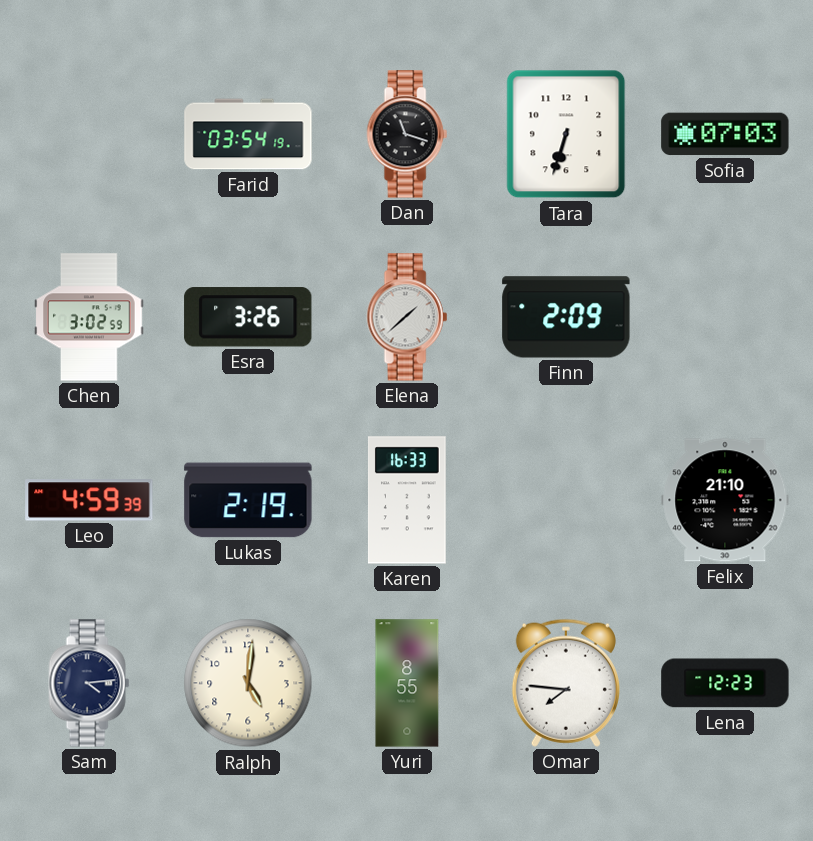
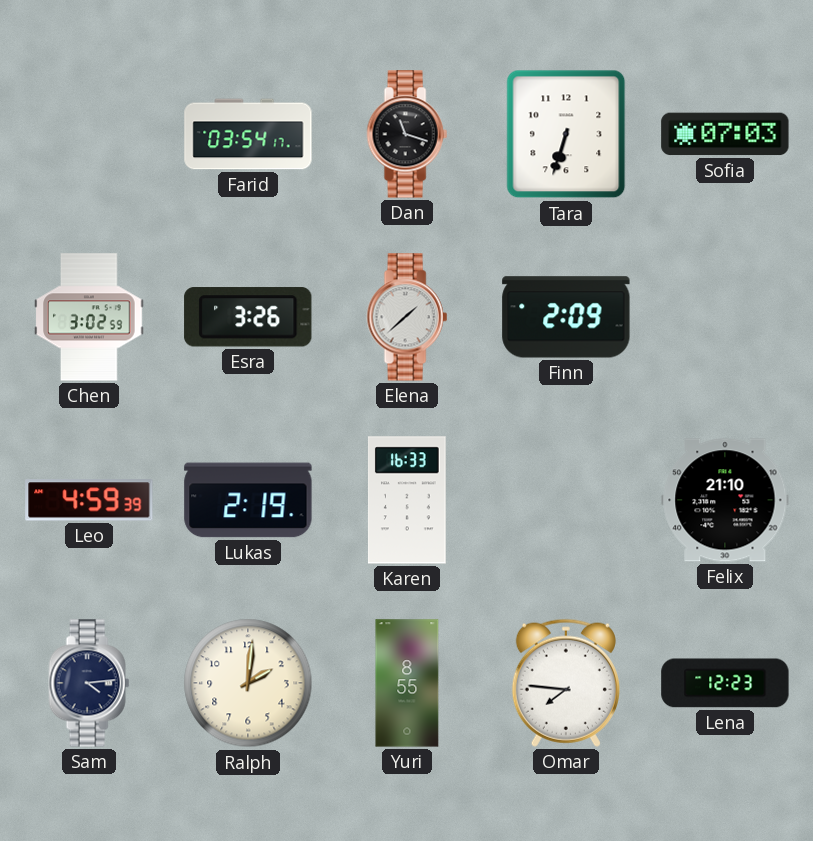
Farid: 03:54:19 -> 03:54:17 (248, 134)
Ralph: 5:01 -> 2:01 (248, 683)
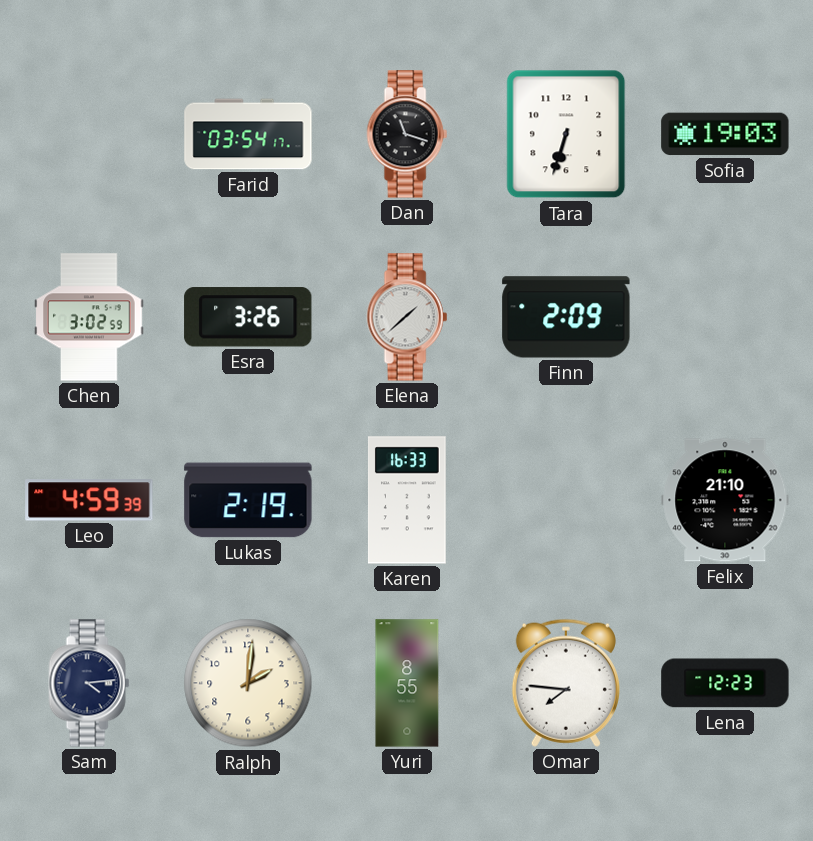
Sofia: 07:03 -> 19:03 (725, 134)
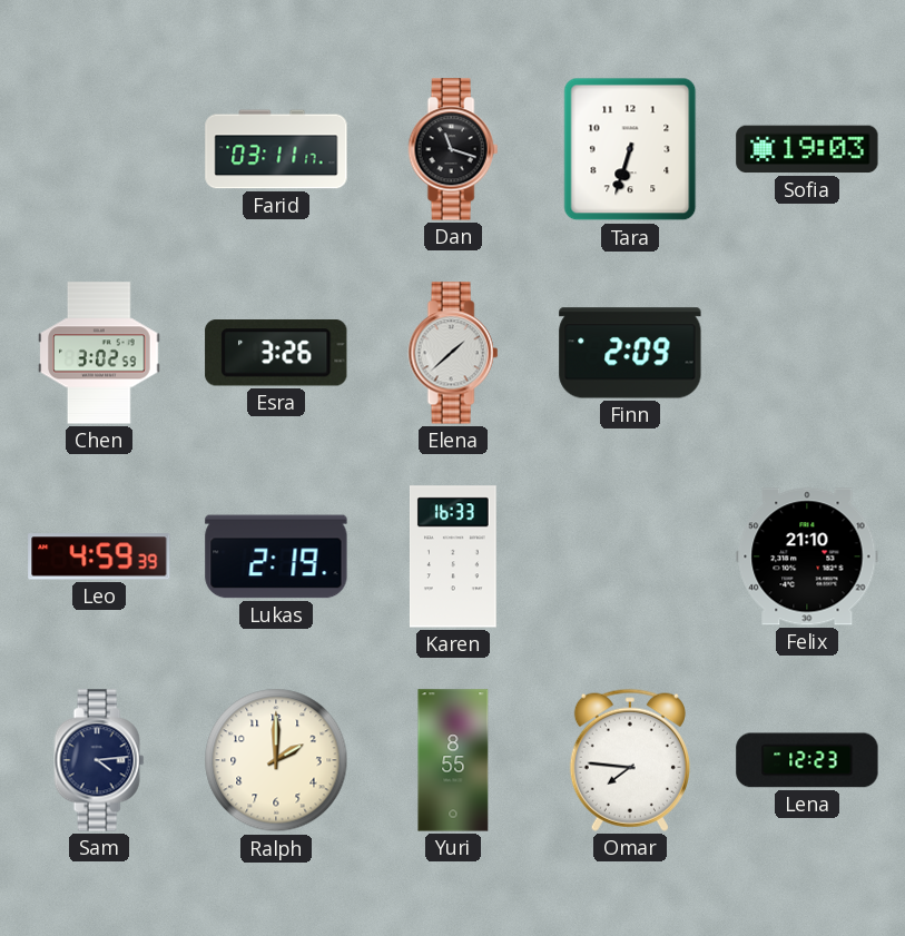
Farid: 03:54 -> 03:11 (276, 149)
Ralph: 2:01 -> 2:00 (276, 760)
